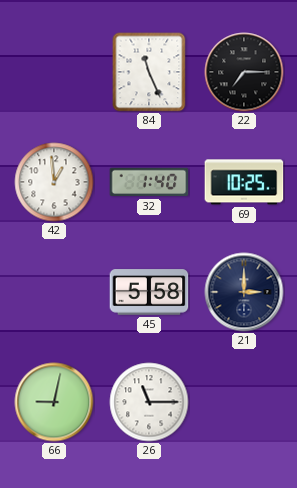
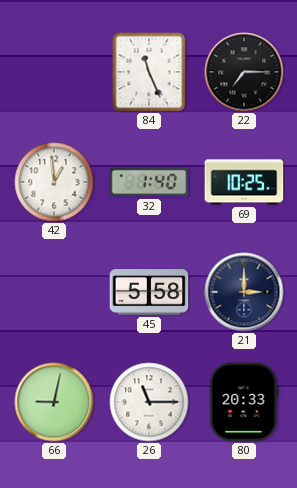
80: none -> 20:33 (244, 402)
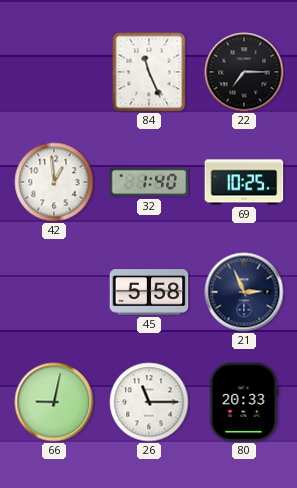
21: 3:00 -> 2:56 (244, 292)
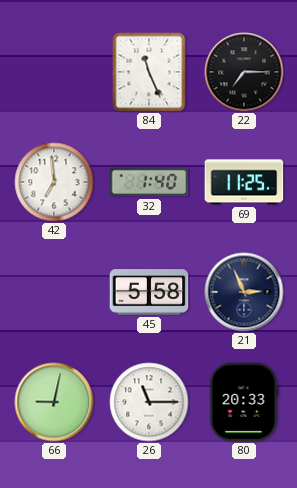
42: 12:59 -> 6:59 (54, 182)
69: 10:25 -> 11:25 (244, 182)
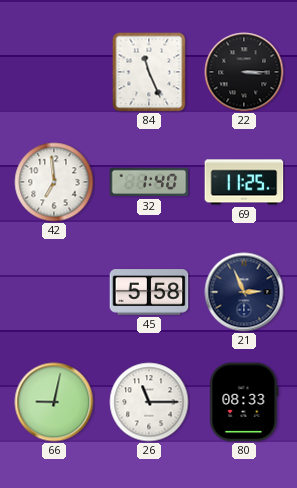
22: 7:15 -> 3:15 (244, 72)
80: 20:33 -> 08:33 (244, 402)
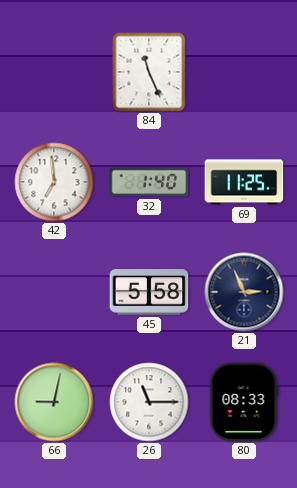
22: 3:15 -> none (244, 72)
